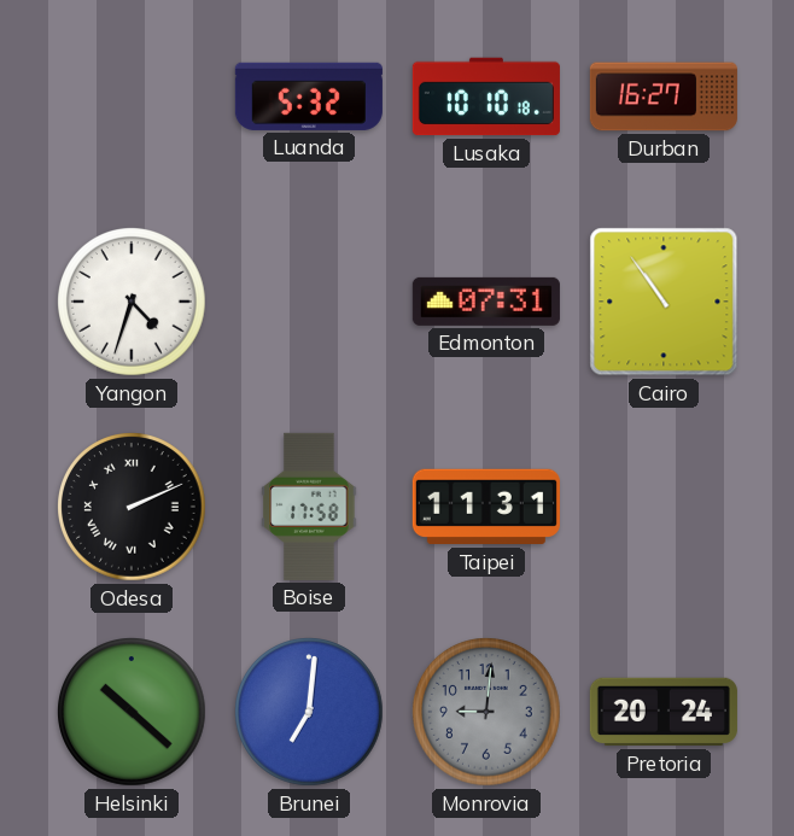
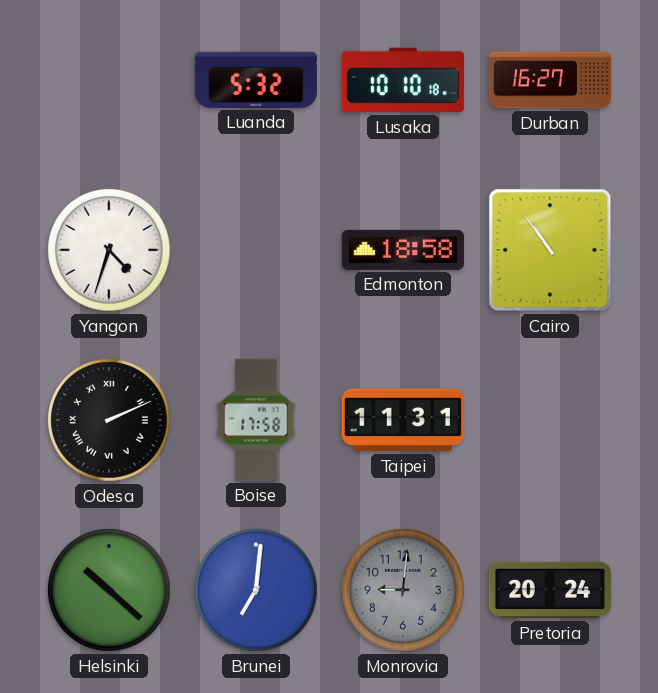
Edmonton: 07:31 -> 18:58 (403, 250)
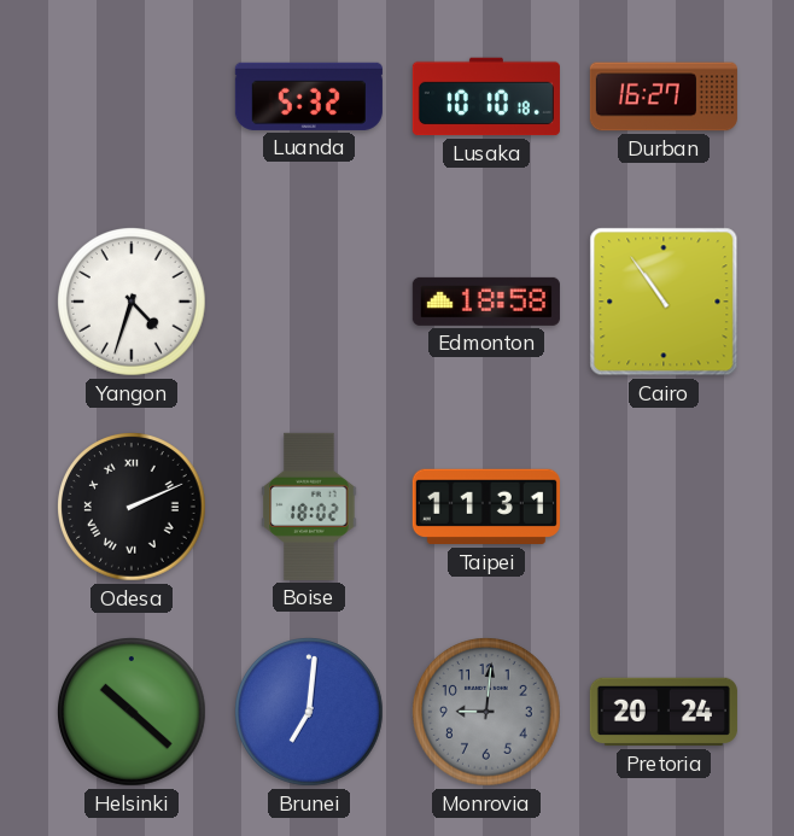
Boise: 17:58 -> 18:02 (309, 507)
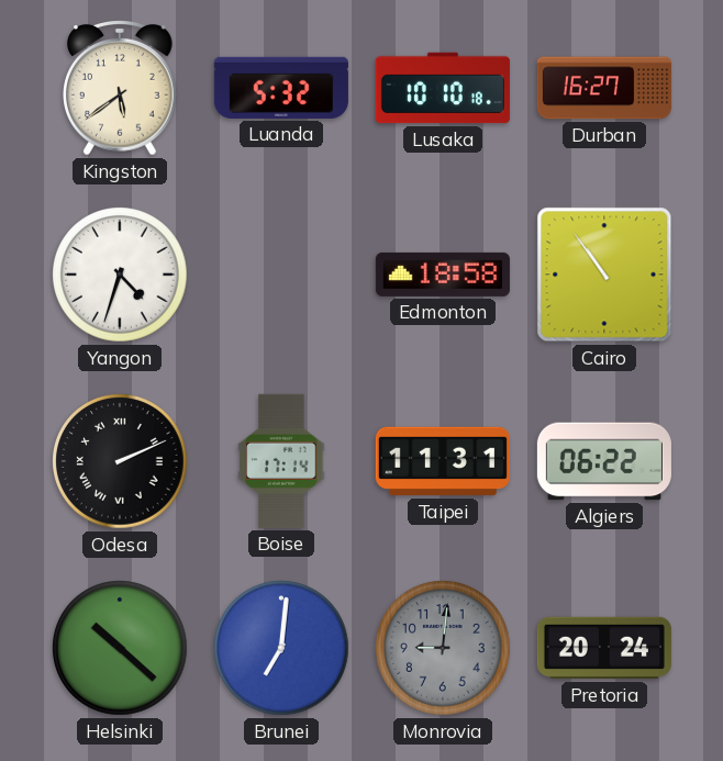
Kingston: none -> 5:39 (121, 89)
Boise: 18:02 -> 17:14 (281, 461)
Algiers: none -> 06:22 (604, 461)
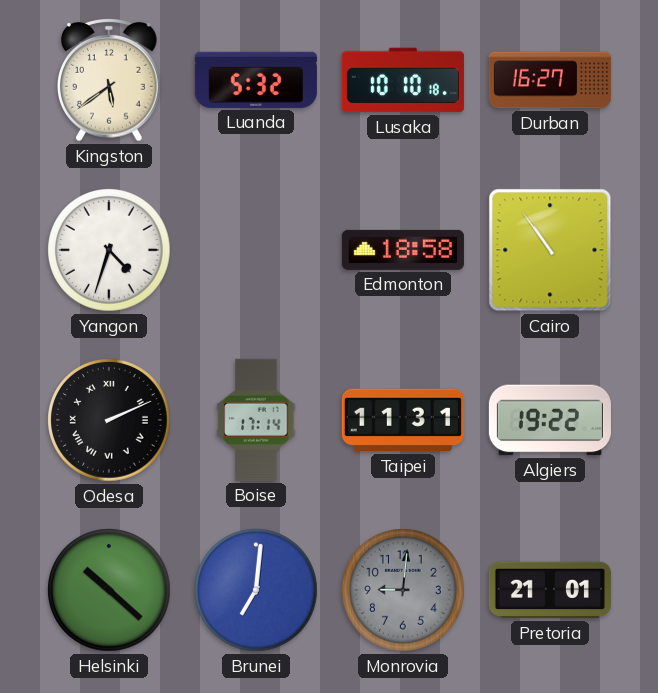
Algiers: 06:22 -> 19:22 (550, 420)
Pretoria: 20:24 -> 21:01 (550, 590)
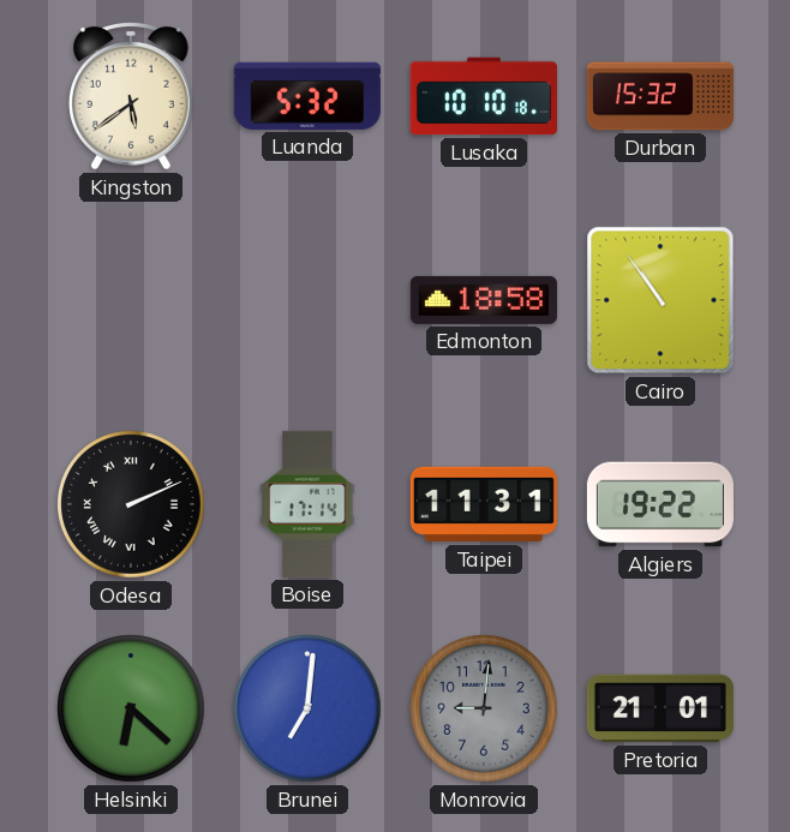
Durban: 16:27 -> 15:32 (660, 96)
Yangon: 4:33 -> none (109, 250)
Helsinki: 10:22 -> 6:22 (131, 708)
